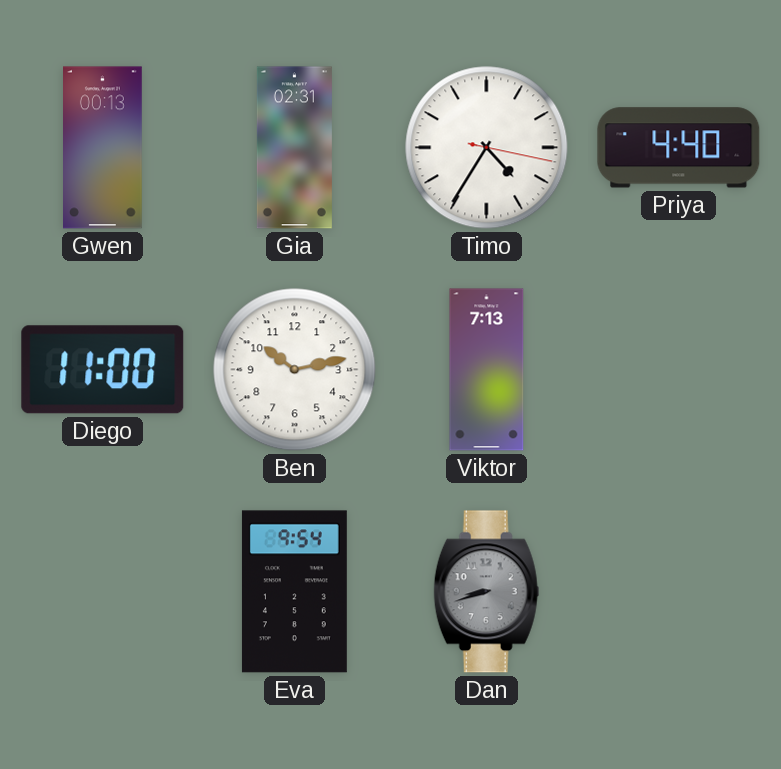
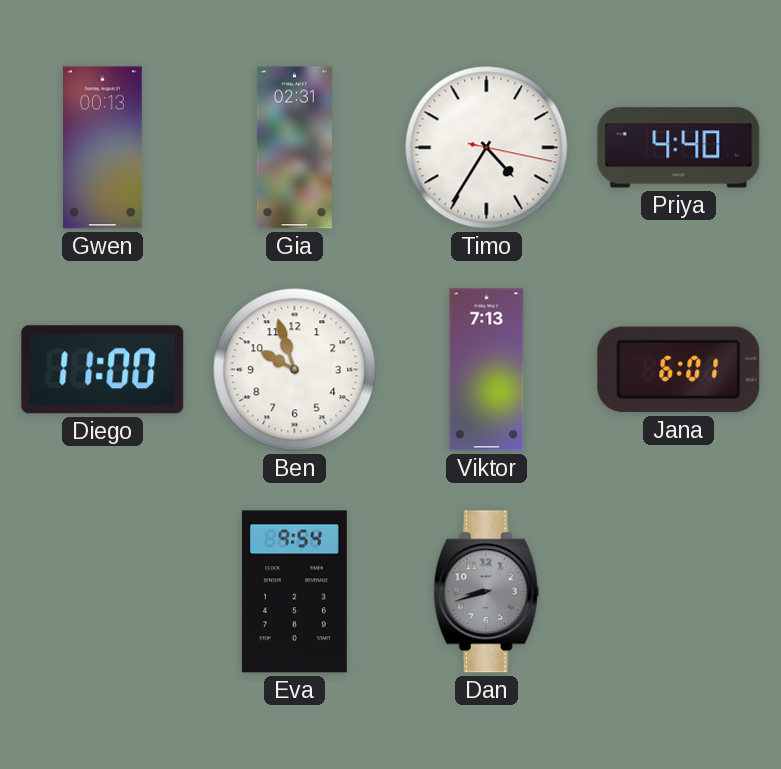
Ben: 10:13 -> 9:57 (295, 370)
Jana: none -> 6:01 (679, 370)
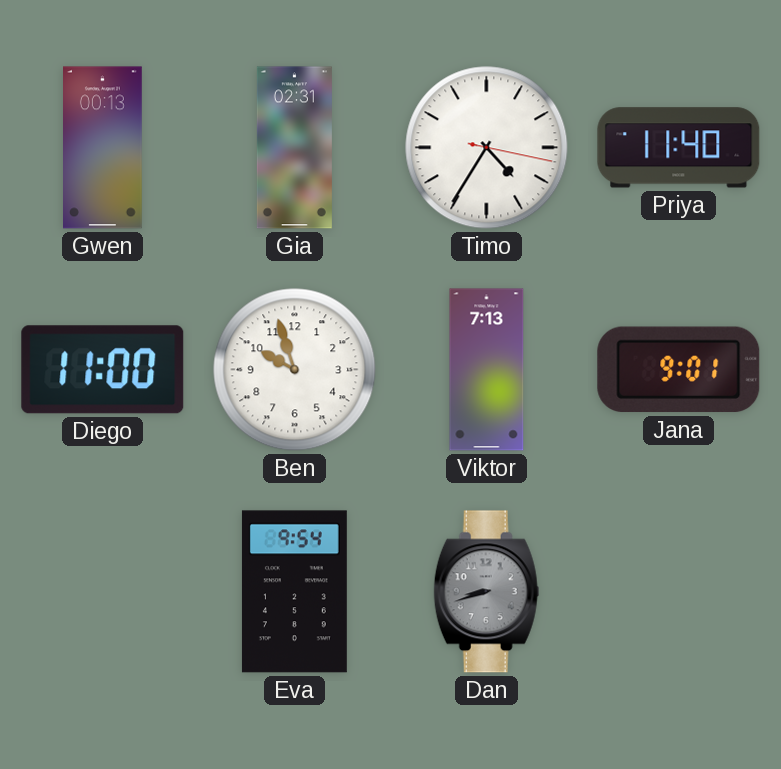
Priya: 4:40 -> 11:40 (679, 148)
Jana: 6:01 -> 9:01 (679, 370)
